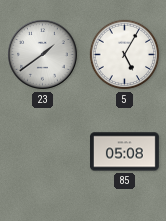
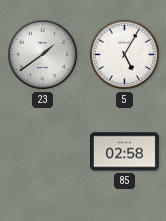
85: 05:08 -> 02:58 (124, 152)
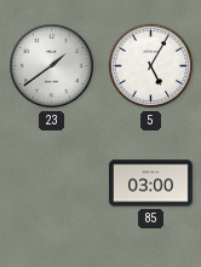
85: 02:58 -> 03:00 (150, 184)
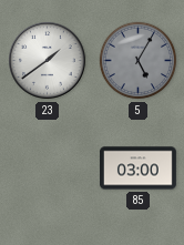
5 dial: white -> grey (139, 61)
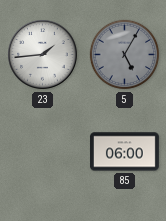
23: 1:39 -> 1:44 (43, 55)
85: 03:00 -> 06:00 (124, 152)
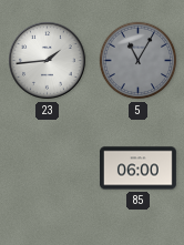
5: 5:05 -> 11:05 (139, 61)
